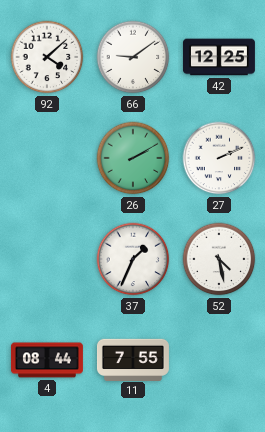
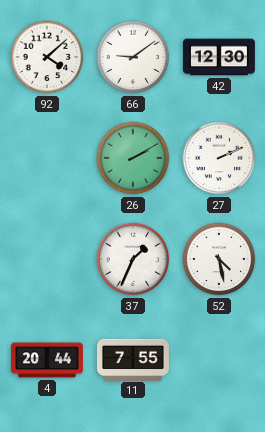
42: 12:25 -> 12:30 (219, 57)
4: 08:44 -> 20:44 (47, 360)
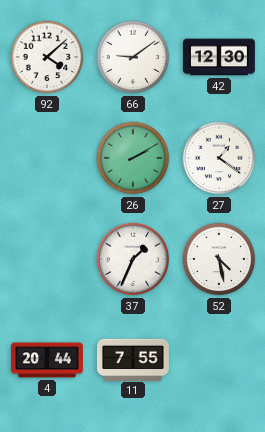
27: 2:11 -> 1:21 (219, 158)
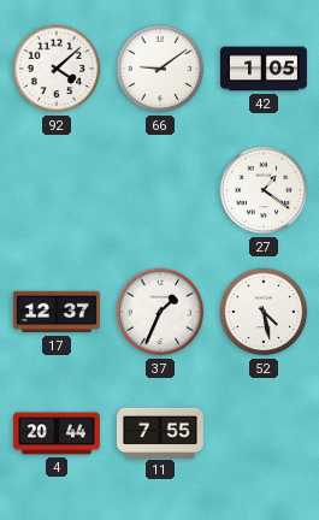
42: 12:30 -> 1:05 (264, 69)
26: 2:10 -> none (133, 158)
17: none -> 12:37 (57, 312)
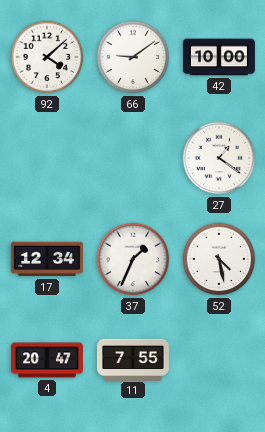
42: 1:05 -> 10:00 (219, 57)
17: 12:37 -> 12:34 (47, 259)
4: 20:44 -> 20:47 (47, 360)
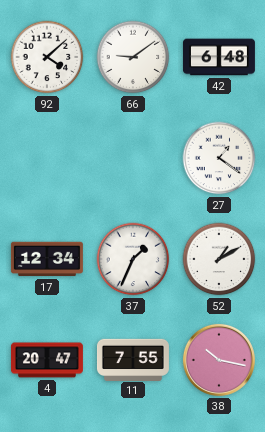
42: 10:00 -> 6:48 (219, 57)
52: 4:28 -> 1:10 (219, 259)
38: none -> 10:17 (219, 360)
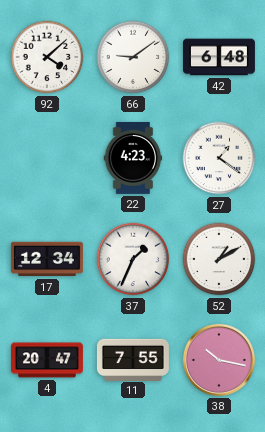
22: none -> 4:23 (133, 158)
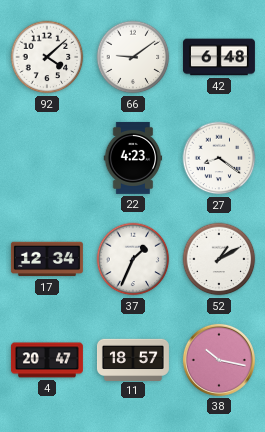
27: 1:21 -> 8:21 (219, 158)
11: 7:55 -> 18:57 (133, 359)
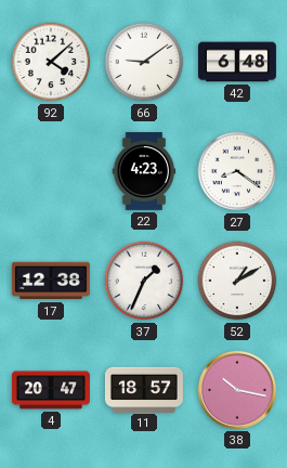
17: 12:34 -> 12:38 (51, 281)
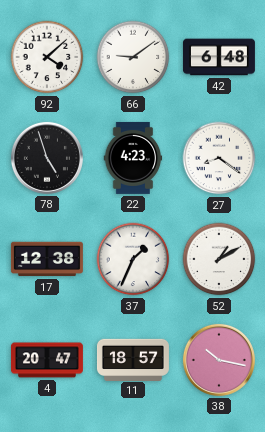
78: none -> 4:57 (47, 158)
